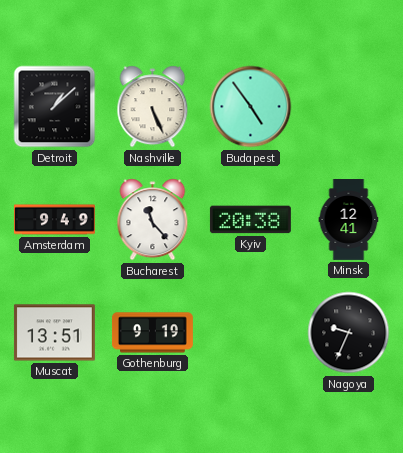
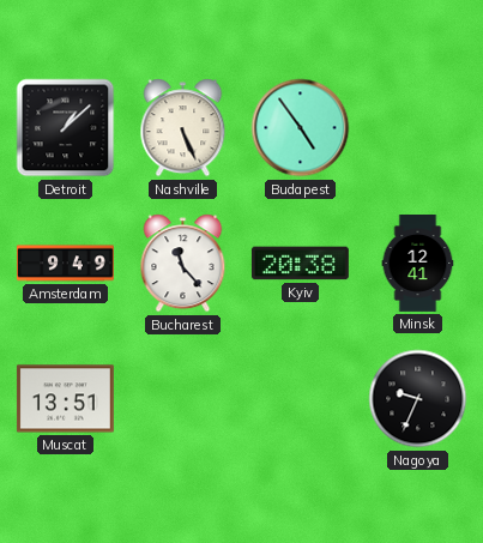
Gothenburg: 9:19 -> none (152, 333)
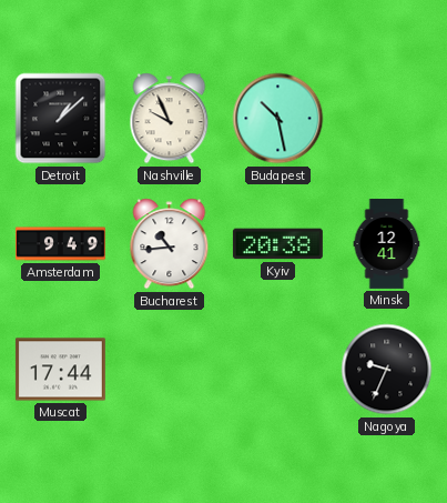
Nashville: 5:26 -> 9:56 (170, 119)
Budapest: 4:54 -> 10:28 (278, 119)
Bucharest: 11:23 -> 10:44 (170, 244)
Muscat: 13:51 -> 17:44 (60, 370)
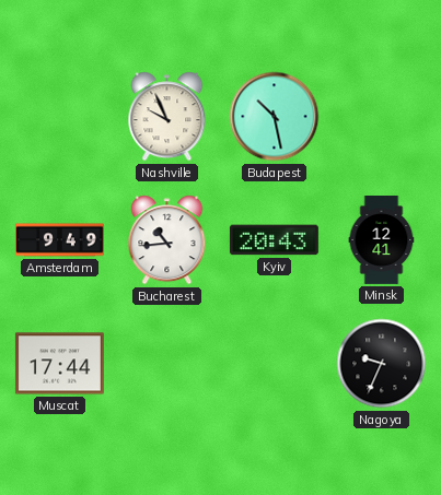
Detroit: 1:08 -> none (61, 119)
Kyiv: 20:38 -> 20:43 (274, 240)
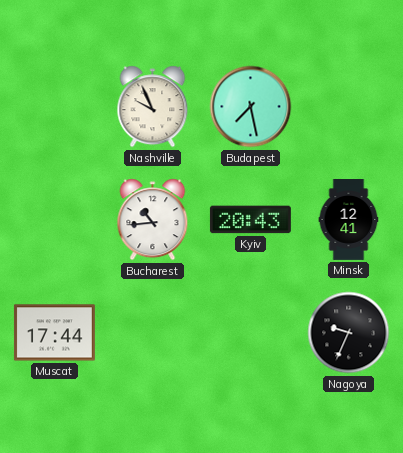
Budapest: 10:28 -> 7:28 (251, 107)
Amsterdam: 9:49 -> none (59, 240)
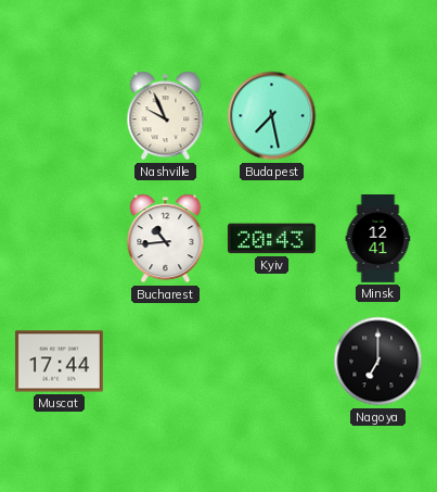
Nagoya: 9:34 -> 7:00 (378, 362)
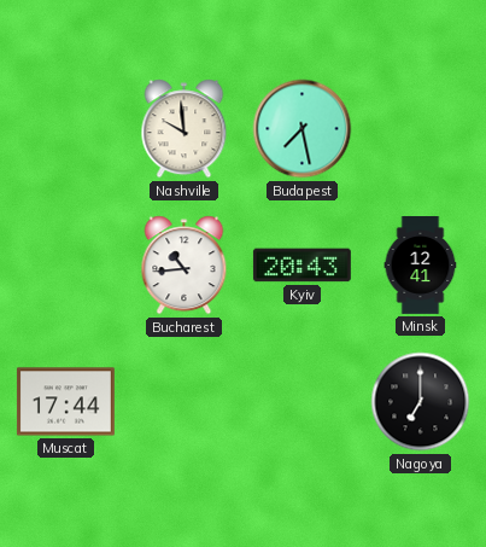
Nashville: 9:56 -> 9:59 (185, 129)
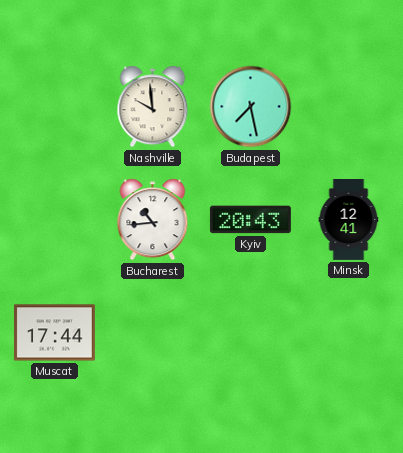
Nagoya: 7:00 -> none (421, 402)
